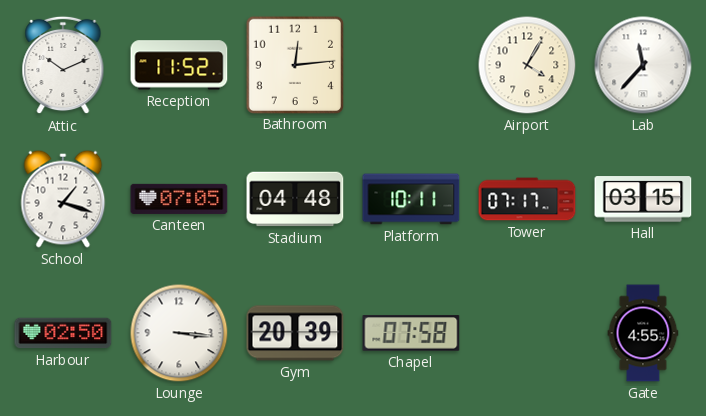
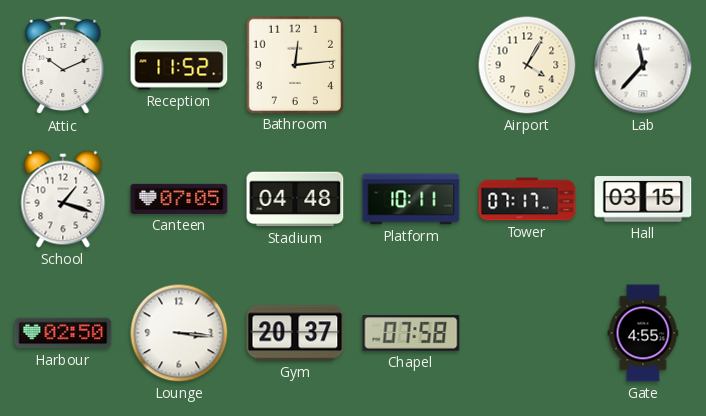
Gym: 20:39 -> 20:37 (295, 333)
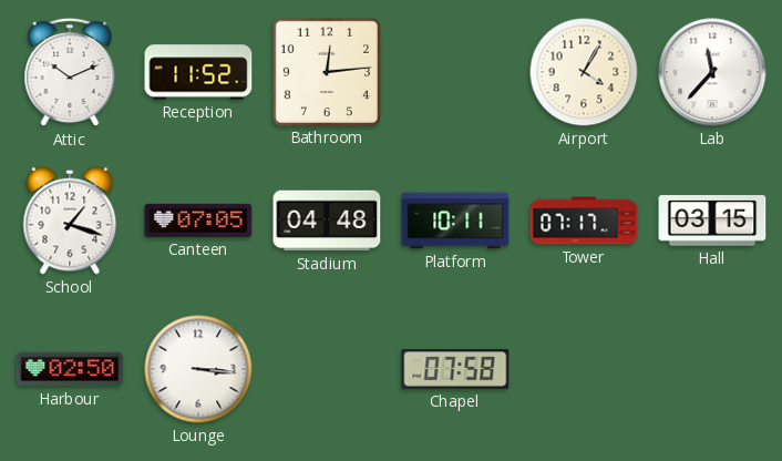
Gym: 20:37 -> none (295, 333)
Gate: 4:55 -> none (643, 333)
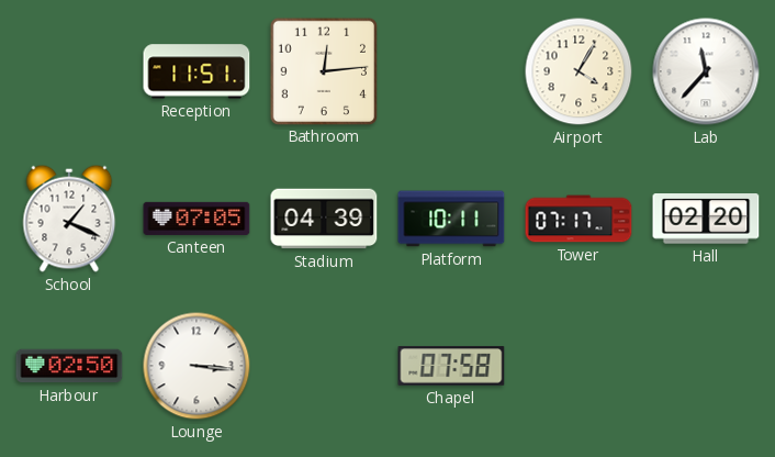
Attic: 10:11 -> none (70, 72)
Reception: 11:52 -> 11:51 (196, 71)
School: 1:18 -> 1:19 (69, 219)
Stadium: 04:48 -> 04:39 (324, 219)
Hall: 03:15 -> 02:20 (706, 219)
